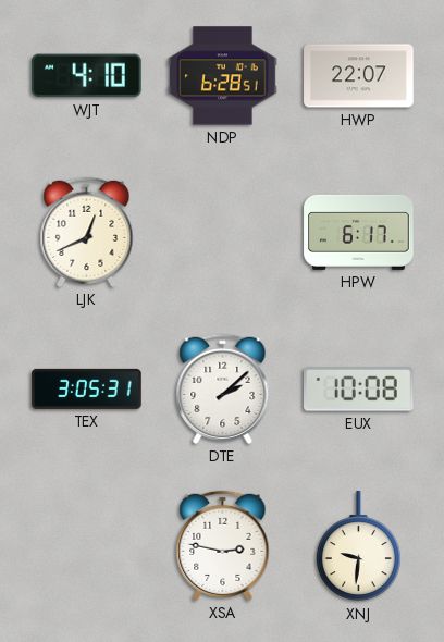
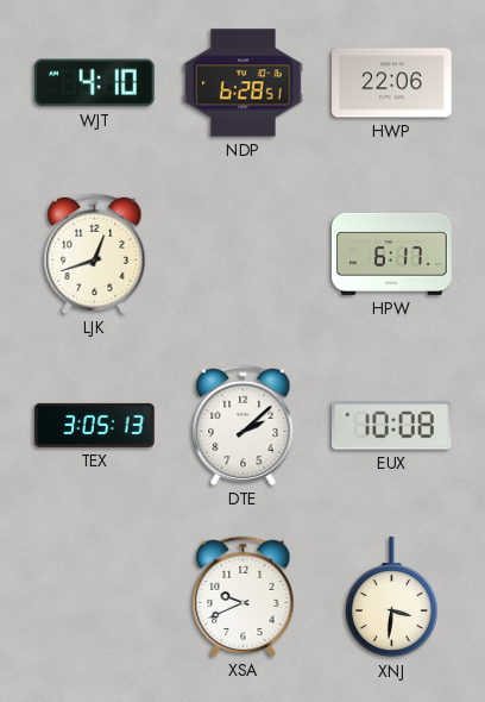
HWP: 22:07 -> 22:06 (392, 83)
LJK: 12:41 -> 12:42 (95, 253)
TEX: 3:05:31 -> 3:05:13 (95, 425)
XSA: 2:47 -> 9:41 (244, 596)
XNJ: 9:31 -> 3:31 (391, 597)
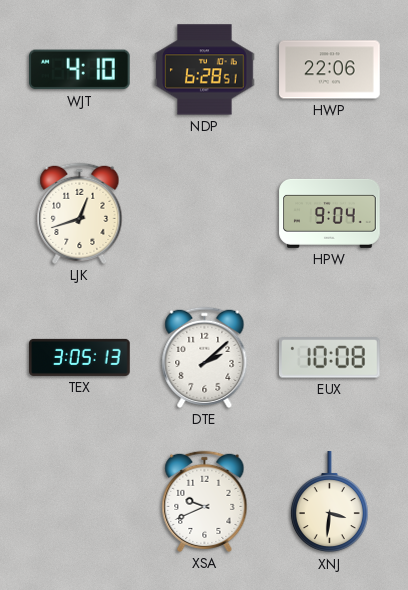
HPW: 6:17 -> 9:04 (330, 213)
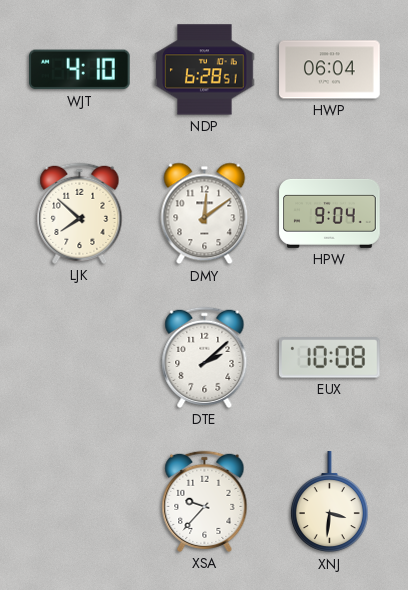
HWP: 22:06 -> 06:04 (330, 70)
LJK: 12:42 -> 7:52 (80, 213)
DMY: none -> 12:09 (205, 214)
TEX: 3:05 -> none (80, 357)
XSA: 9:41 -> 9:37 (205, 501)
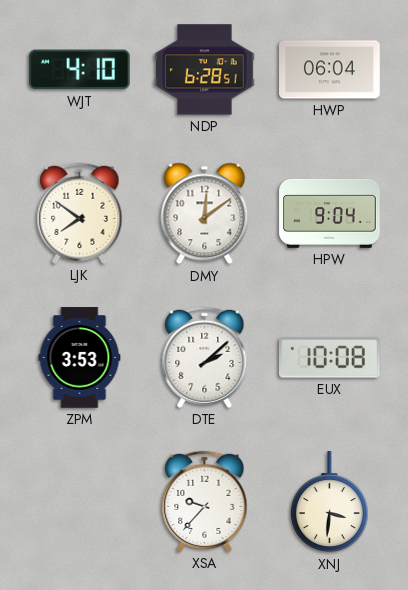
LJK: 7:52 -> 7:51 (80, 213)
ZPM: none -> 3:53 (80, 358)
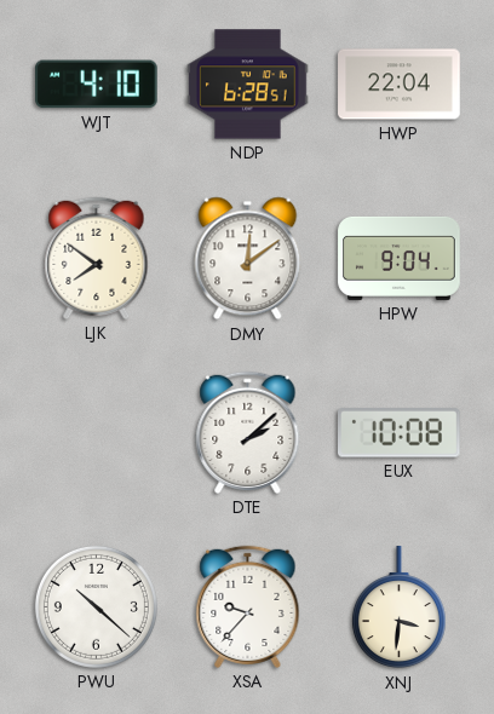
HWP: 06:04 -> 22:04 (400, 85)
ZPM: 3:53 -> none (80, 358)
PWU: none -> 10:22 (96, 606)
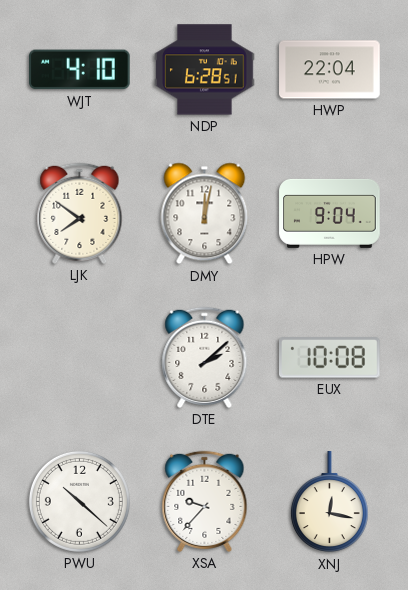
DMY: 12:09 -> 12:02 (205, 214)
XNJ: 3:31 -> 12:17 (329, 502)
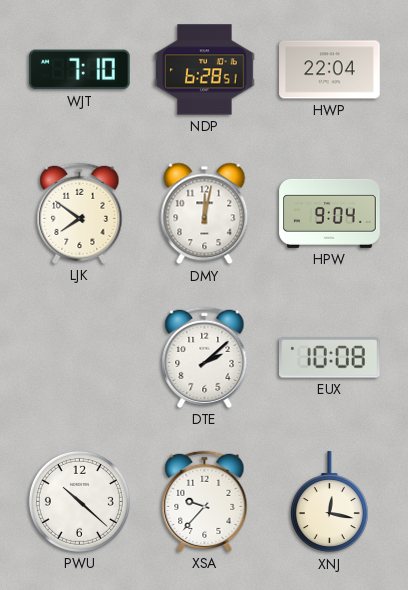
WJT: 4:10 -> 7:10 (80, 70)
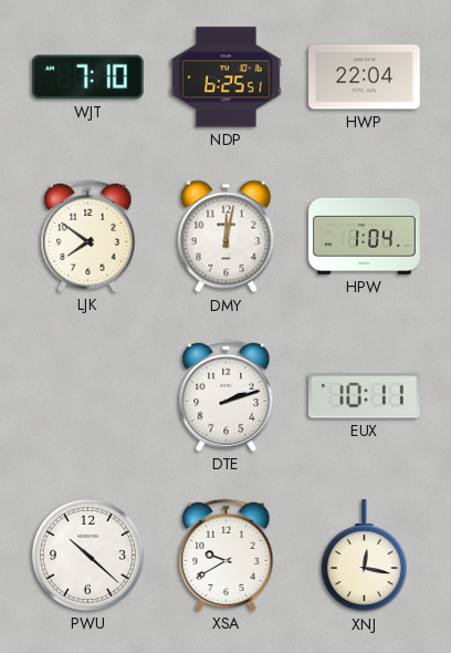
NDP: 6:28 -> 6:25 (227, 77)
HPW: 9:04 -> 1:04 (365, 236)
DTE: 2:08 -> 2:12 (227, 395)
EUX: 10:08 -> 10:11 (365, 396)
XSA: 9:37 -> 9:40 (227, 554)
